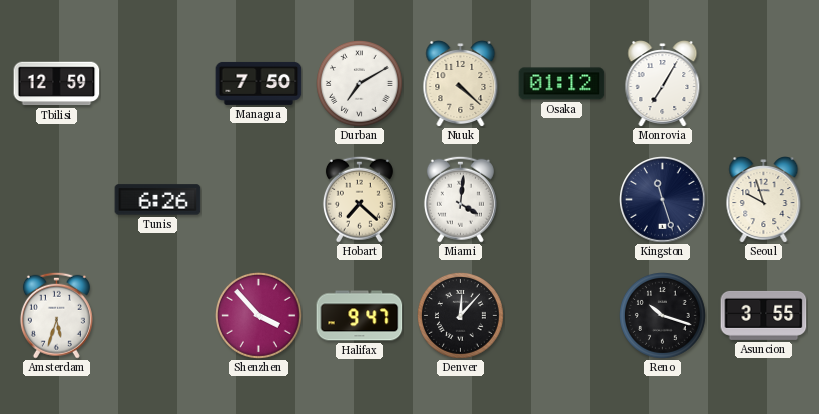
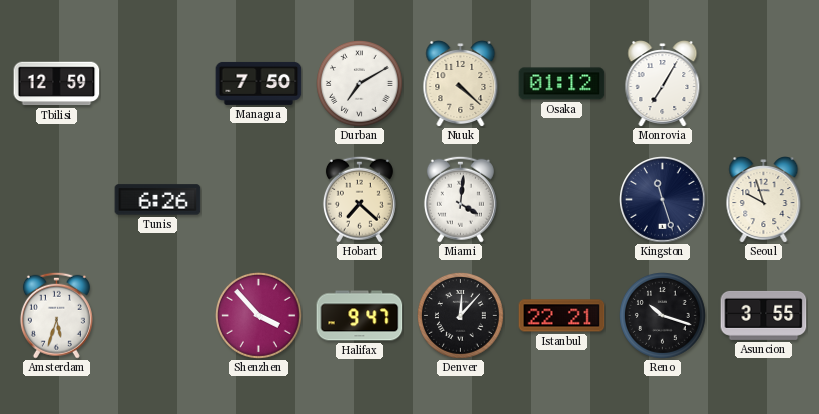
Istanbul: none -> 22:21 (562, 316)
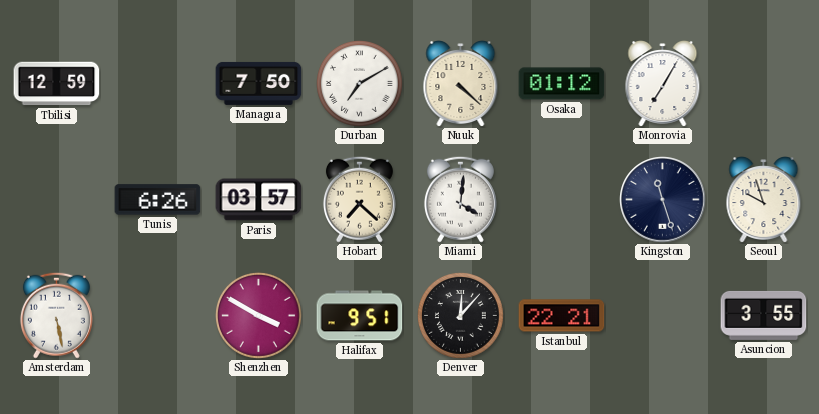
Paris: none -> 03:57 (259, 200)
Amsterdam: 5:33 -> 5:28 (56, 315)
Shenzhen: 3:53 -> 3:50 (259, 316)
Halifax: 9:47 -> 9:51 (360, 316)
Reno: 10:18 -> none (663, 316)
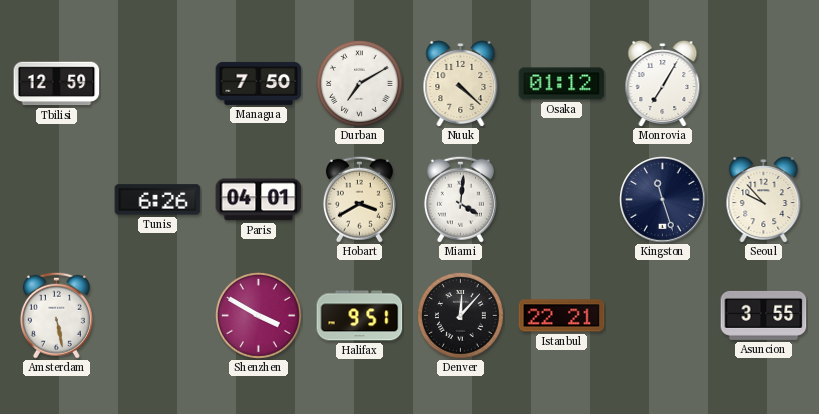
Paris: 03:57 -> 04:01 (259, 200)
Hobart: 7:22 -> 3:40 (359, 199)
Seoul: 9:57 -> 9:53 (764, 200)
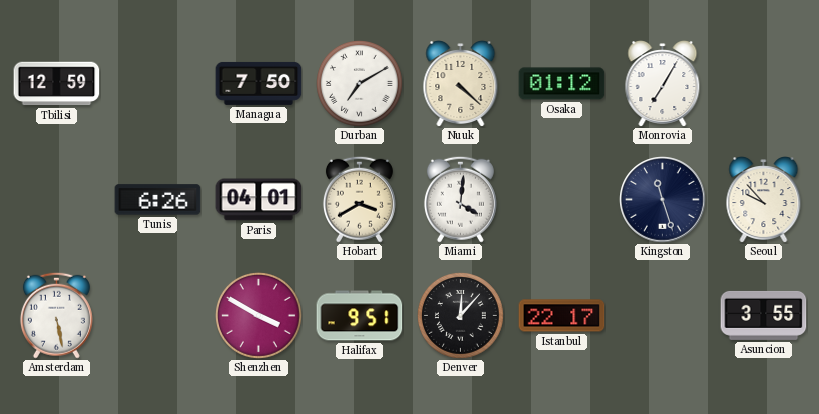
Istanbul: 22:21 -> 22:17 (562, 316)
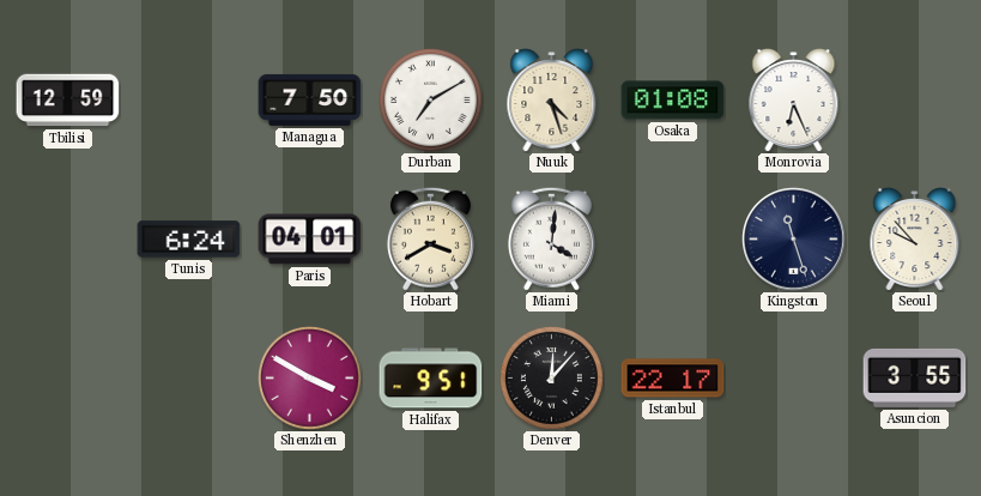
Nuuk: 4:22 -> 4:27 (552, 101)
Osaka: 01:12 -> 01:08 (673, 101)
Monrovia: 7:05 -> 6:26 (794, 101)
Tunis: 6:26 -> 6:24 (189, 240)
Amsterdam: 5:28 -> none (56, 315)
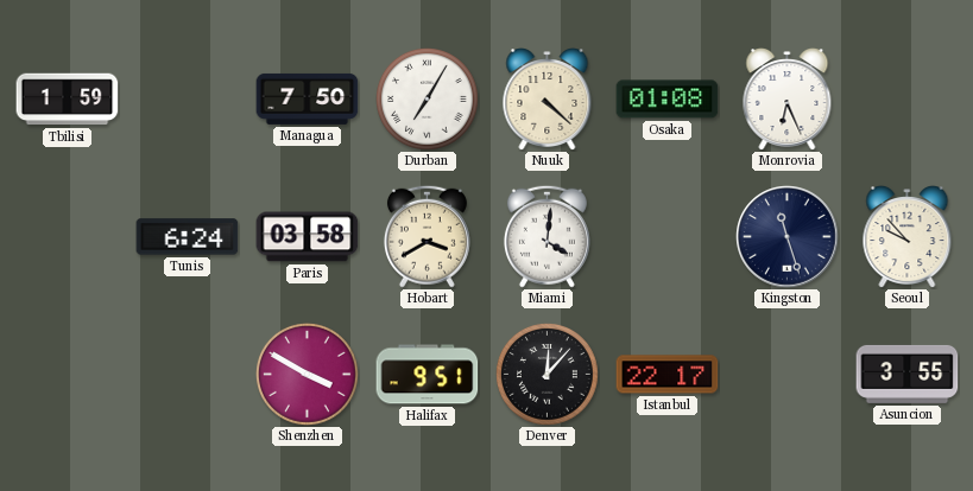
Tbilisi: 12:59 -> 1:59 (68, 100)
Durban: 7:10 -> 7:05 (428, 100)
Nuuk: 4:27 -> 4:22 (548, 100)
Paris: 04:01 -> 03:58 (308, 237)
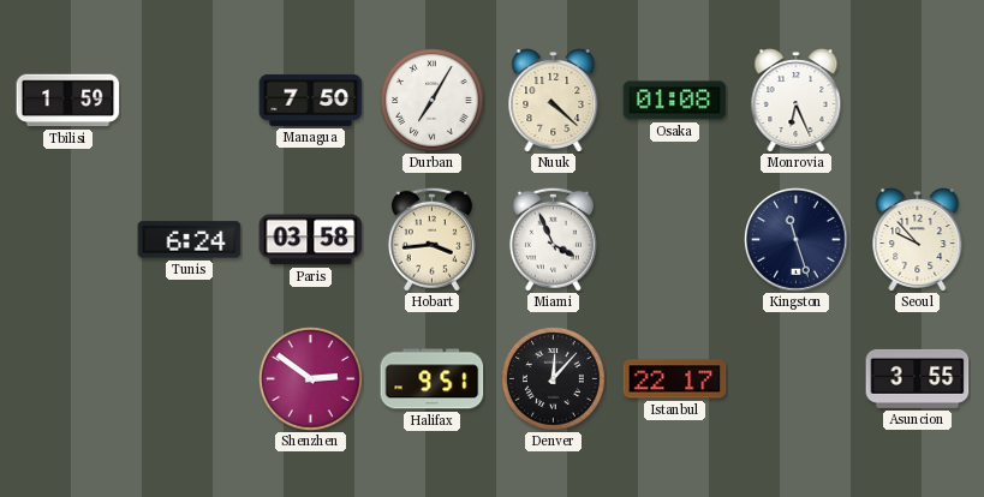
Hobart: 3:40 -> 3:44 (431, 239)
Miami: 4:01 -> 3:56 (553, 239)
Shenzhen: 3:50 -> 2:51 (311, 379)
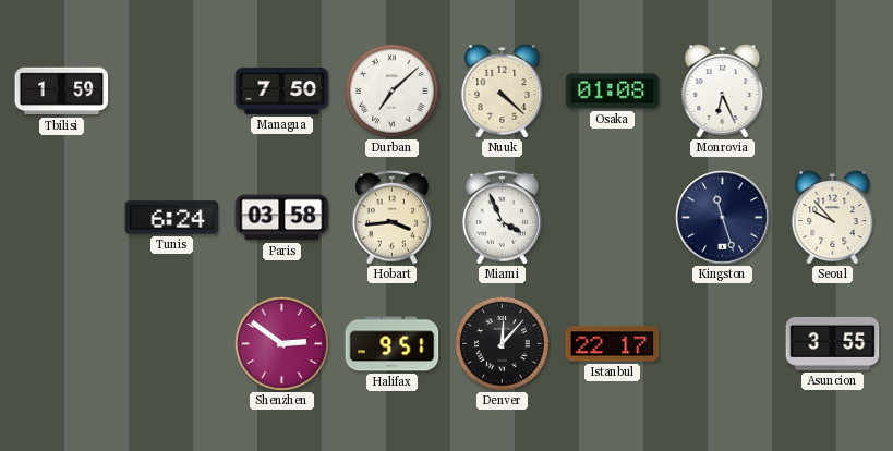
Durban: 7:05 -> 7:08 (393, 92)
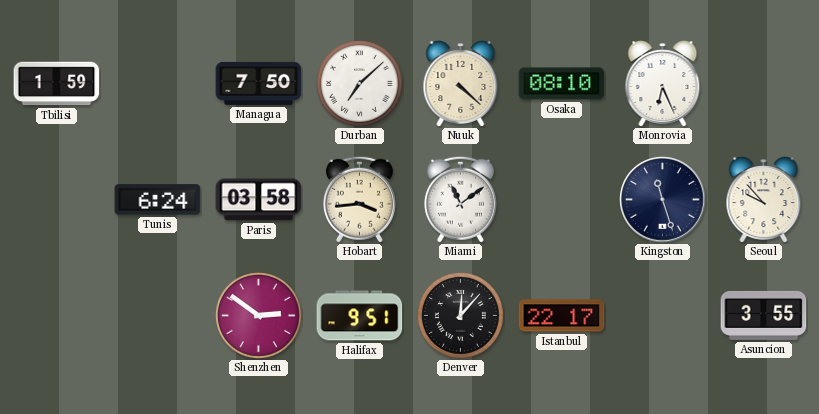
Osaka: 01:08 -> 08:10 (562, 84)
Miami: 3:56 -> 11:09 (460, 199)
